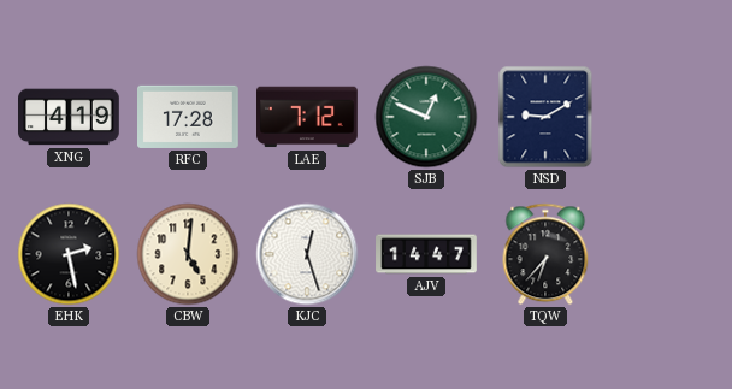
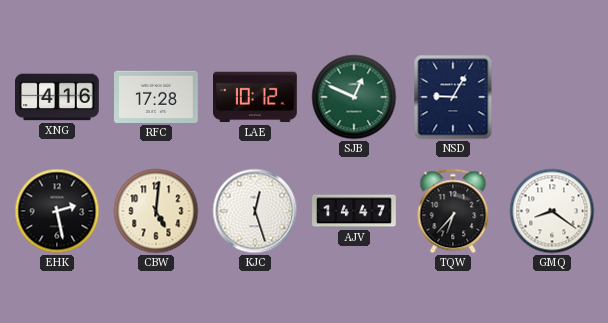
XNG: 4:19 -> 4:16 (58, 97)
LAE: 7:12 -> 10:12 (256, 97)
NSD: 9:10 -> 9:05 (453, 97)
GMQ: none -> 8:21 (552, 211)
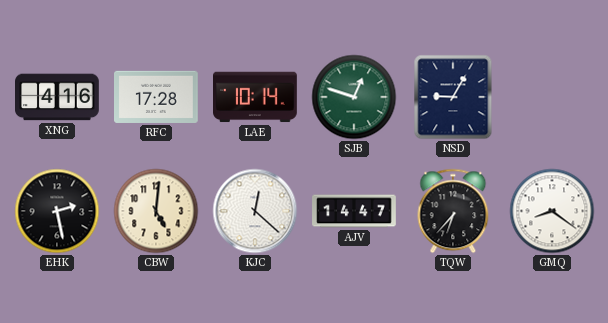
LAE: 10:12 -> 10:14 (256, 97)
SJB: 12:49 -> 12:48 (354, 97)
KJC: 12:27 -> 12:22 (255, 211)
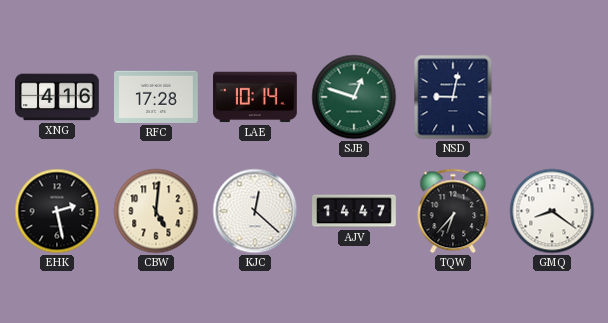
NSD: 9:05 -> 9:02 (453, 97)
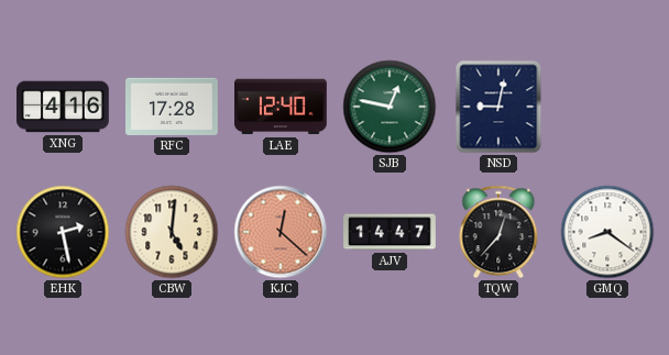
LAE: 10:14 -> 12:40 (282, 107)
SJB: 12:48 -> 12:47 (390, 107)
KJC dial: white -> salmon (281, 232)
TQW: 6:37 -> 12:37 (498, 232)
